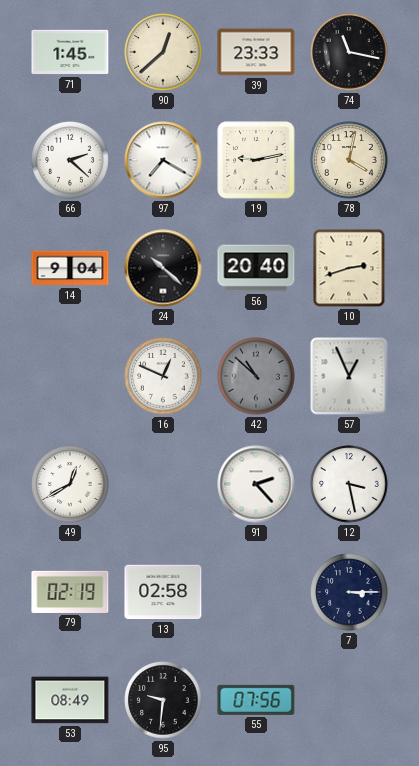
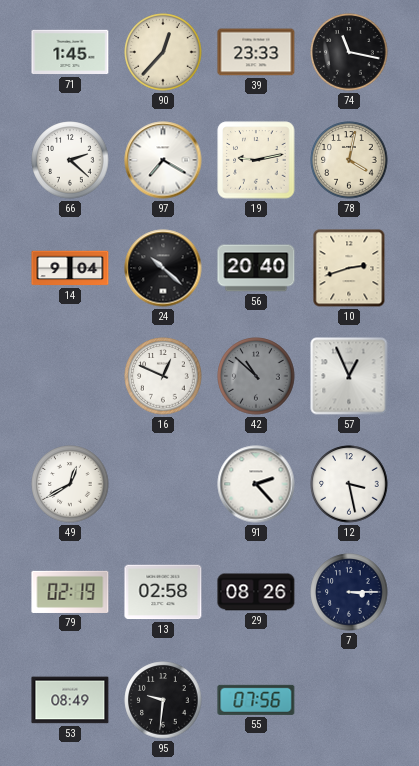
90: 12:38 -> 12:37 (163, 52)
29: none -> 08:26 (256, 592)
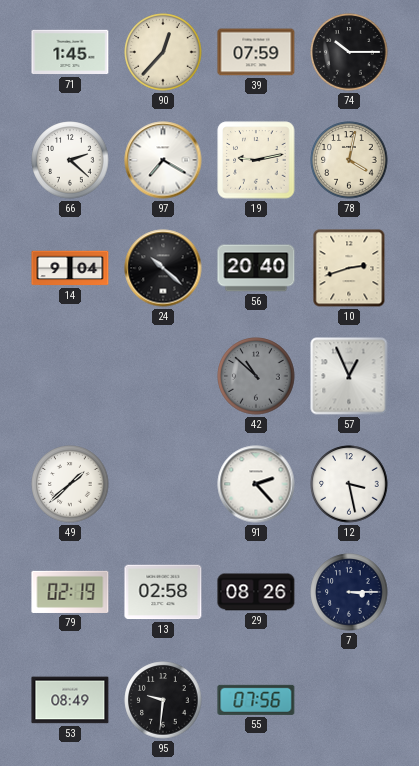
39: 23:33 -> 07:59 (256, 52)
74: 11:17 -> 10:15 (349, 52)
16: 12:49 -> none (163, 376)
49: 12:40 -> 1:38 (70, 484)
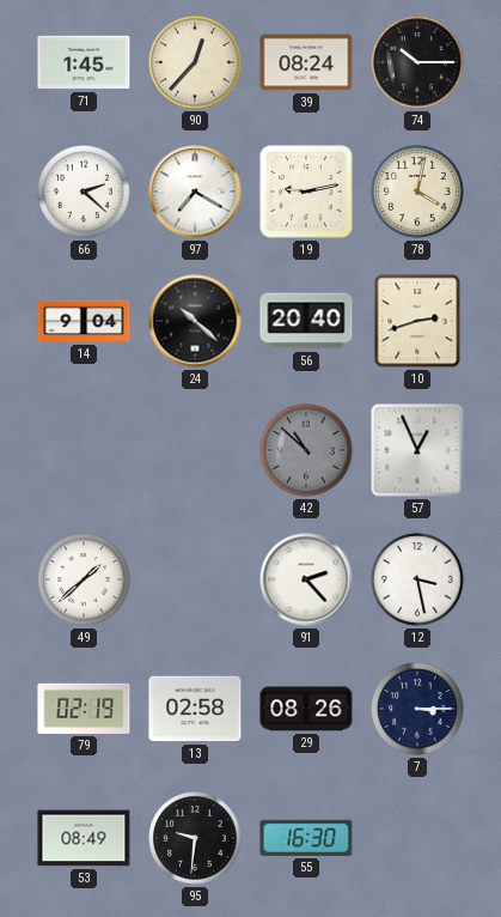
39: 07:59 -> 08:24 (306, 62)
55: 07:56 -> 16:30 (306, 838)
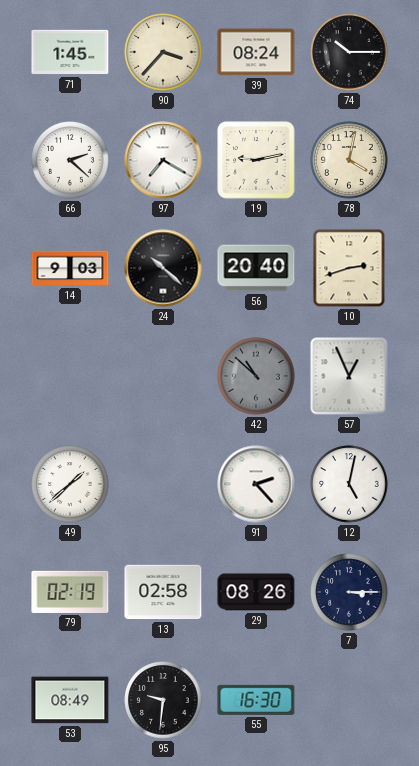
90: 12:37 -> 3:37 (163, 52)
14: 9:04 -> 9:03 (70, 268)
12: 3:28 -> 5:02 (349, 484)
